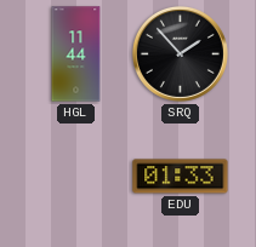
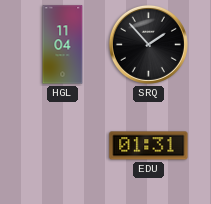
HGL: 11:44 -> 11:04 (63, 45)
EDU: 01:33 -> 01:31 (149, 146)
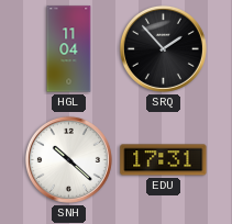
SNH: none -> 10:22 (68, 159)
EDU: 01:31 -> 17:31 (164, 160)
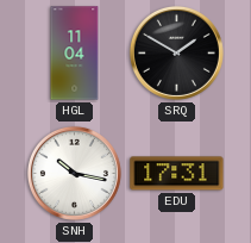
SRQ: 1:53 -> 1:50 (176, 52)
SNH: 10:22 -> 10:17 (74, 173)
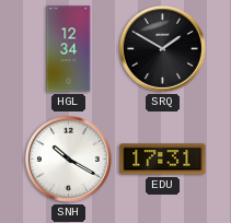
HGL: 11:04 -> 12:34 (69, 49)
SNH: 10:17 -> 10:20 (68, 159)
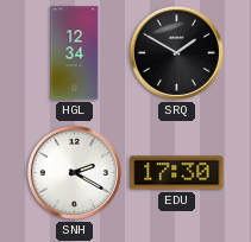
SNH: 10:20 -> 2:20 (74, 172)
EDU: 17:31 -> 17:30 (177, 173)
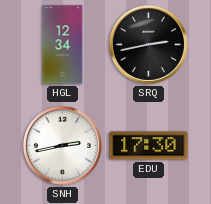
SRQ: 1:50 -> 2:43 (148, 44)
SNH: 2:20 -> 2:43 (62, 145)
